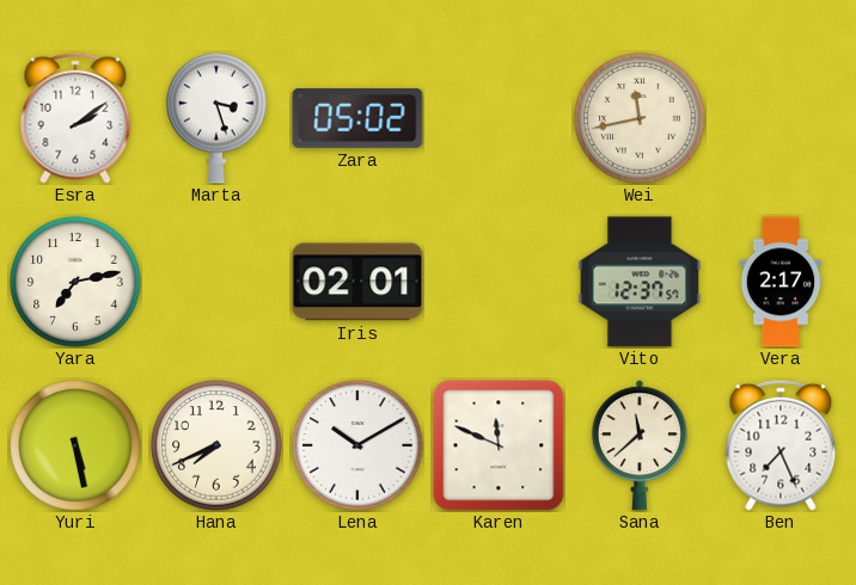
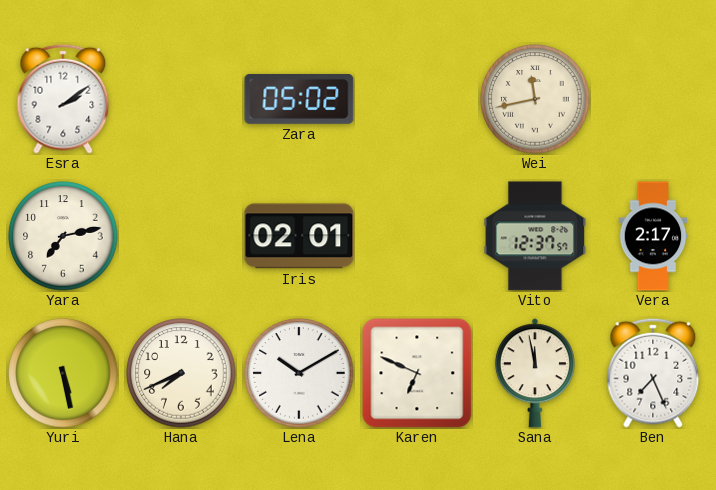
Marta: 3:27 -> none (216, 118)
Karen: 11:49 -> 6:49 (417, 373)
Sana: 11:38 -> 11:58 (535, 373)
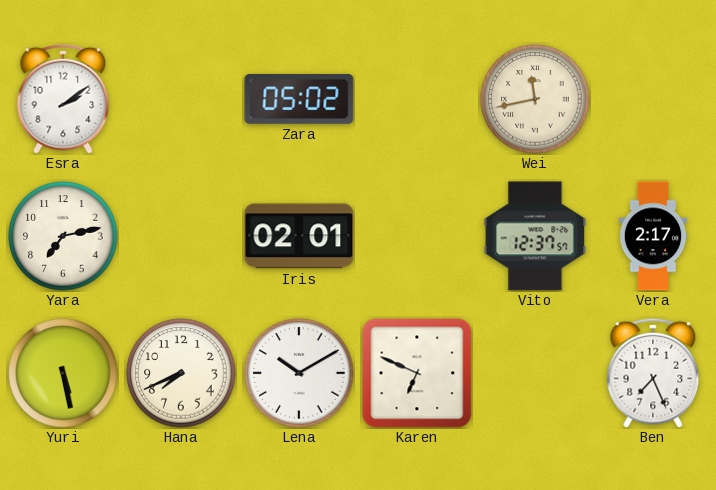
Sana: 11:58 -> none (535, 373)
